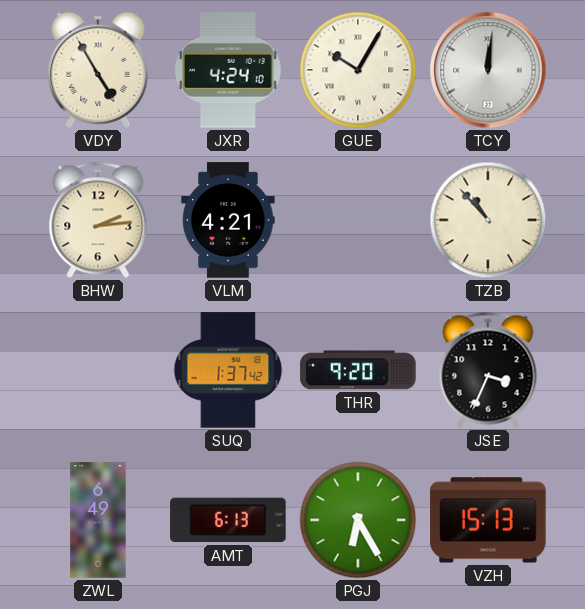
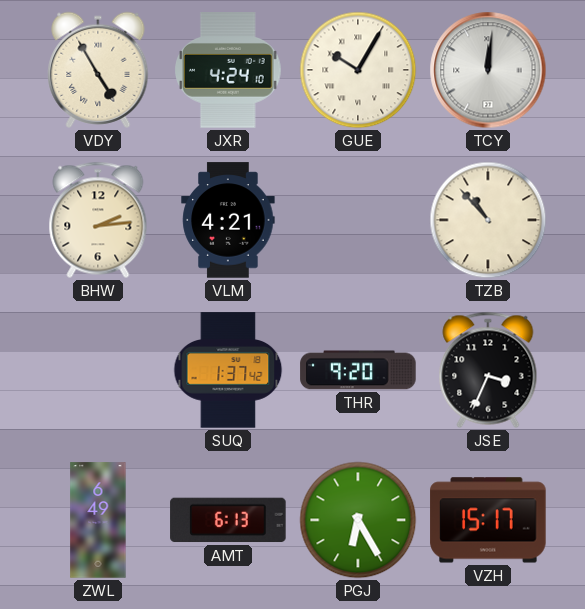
VZH: 15:13 -> 15:17 (488, 520)
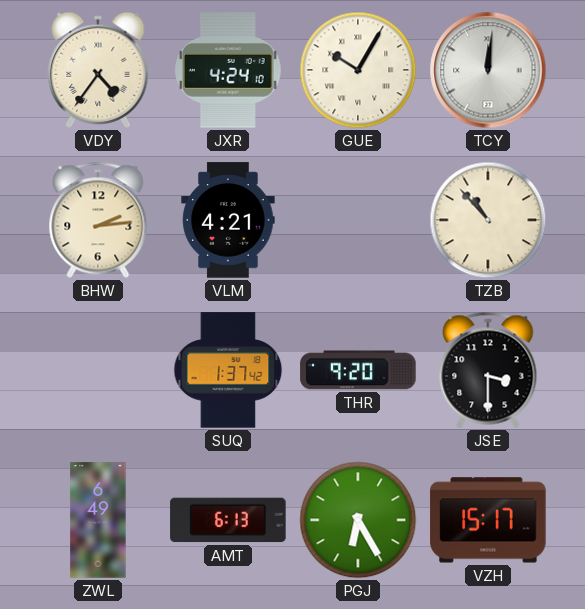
VDY: 4:55 -> 4:36 (98, 70)
JSE: 3:34 -> 3:30 (488, 370)
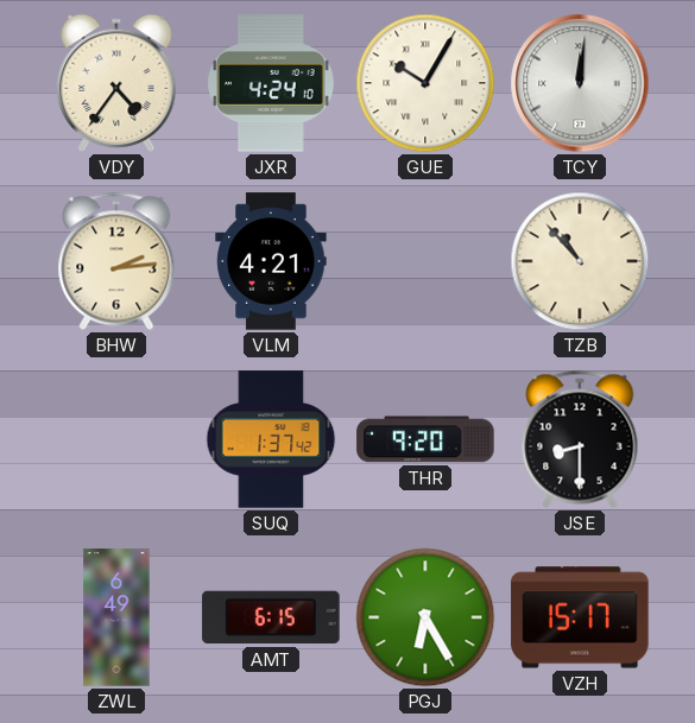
JSE: 3:30 -> 8:30 (580, 439)
AMT: 6:13 -> 6:15 (271, 617)
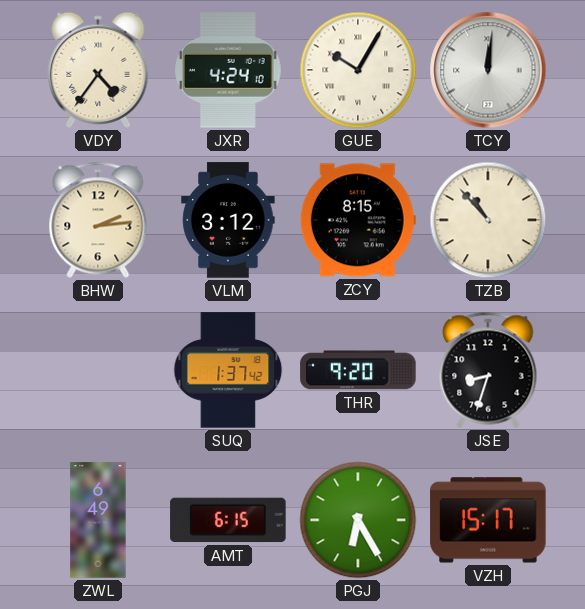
VLM: 4:21 -> 3:12 (228, 220)
ZCY: none -> 8:15 (358, 220)
JSE: 8:30 -> 8:33 (488, 370)
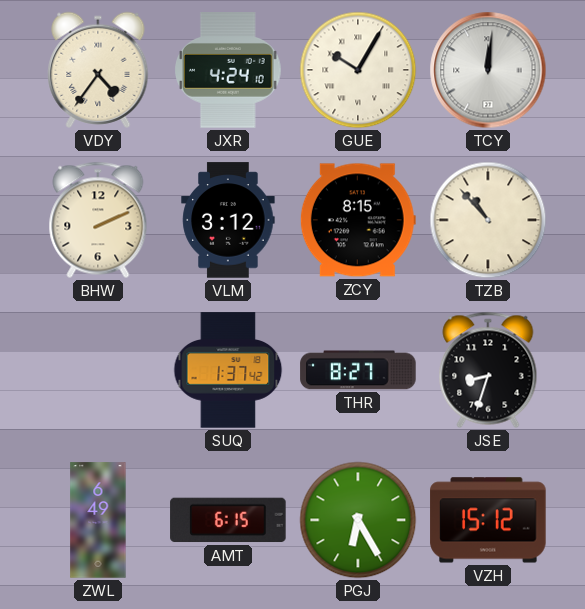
BHW: 2:14 -> 2:11 (98, 220)
THR: 9:20 -> 8:27 (358, 370)
VZH: 15:17 -> 15:12 (488, 520)
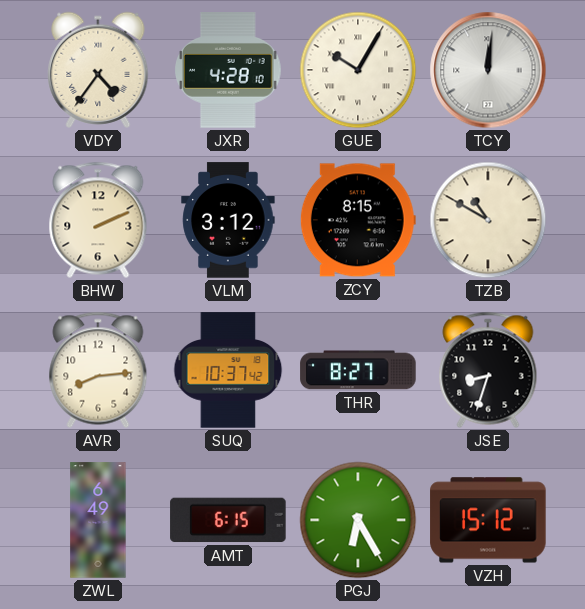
JXR: 4:24 -> 4:28 (229, 70)
TZB: 10:53 -> 10:50 (488, 220)
AVR: none -> 8:14 (98, 370)
SUQ: 1:37 -> 10:37 (228, 370)
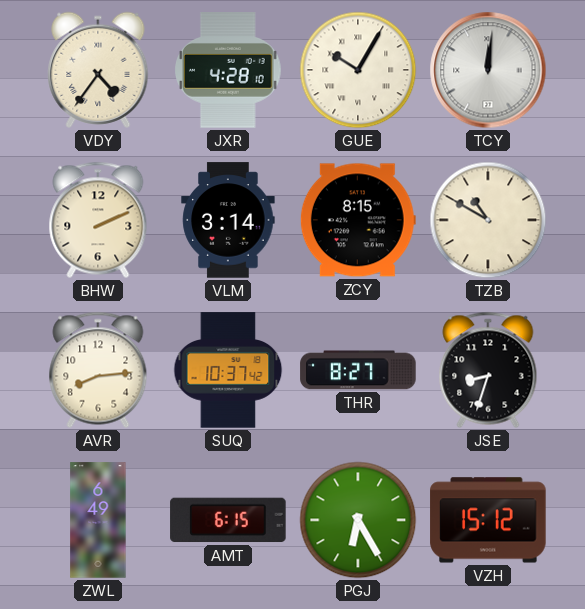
VLM: 3:12 -> 3:14 (228, 220)
